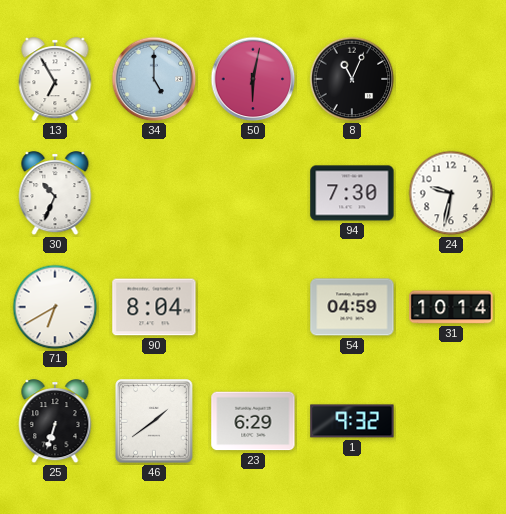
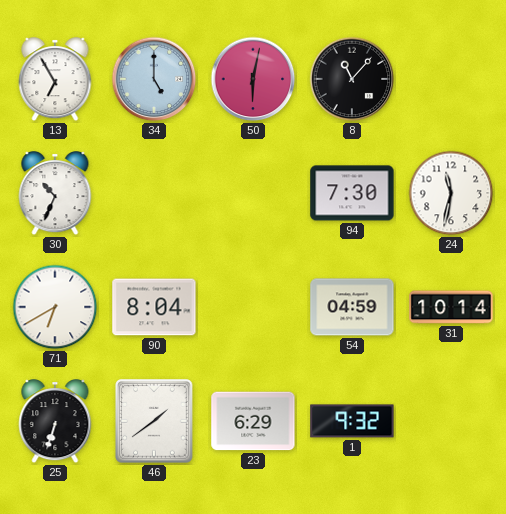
8: 11:04 -> 11:07 (352, 79)
24: 9:32 -> 11:32 (451, 193)
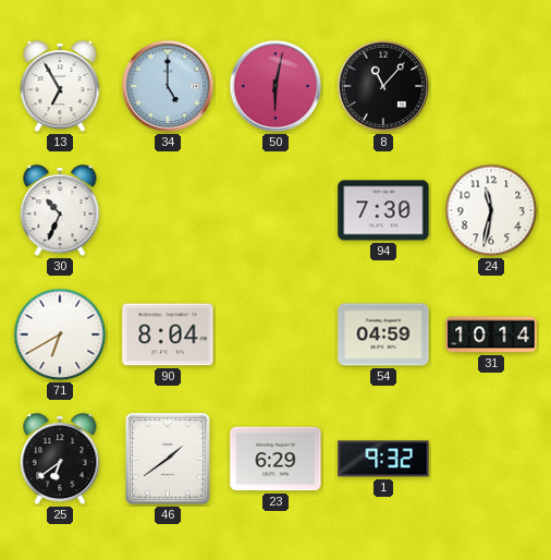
25: 6:33 -> 6:39 (60, 460)
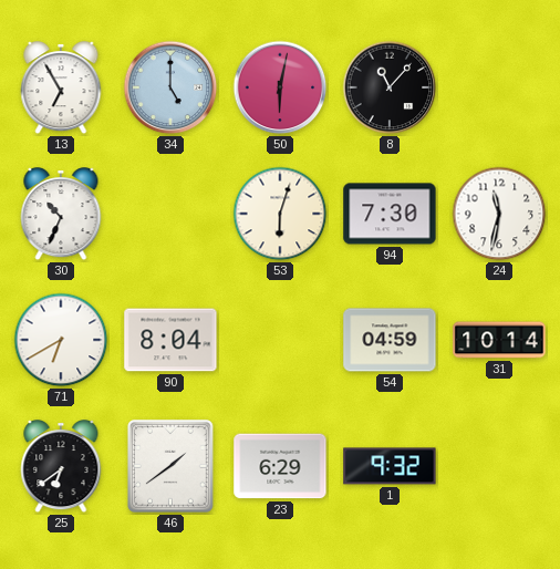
53: none -> 6:03 (280, 214)
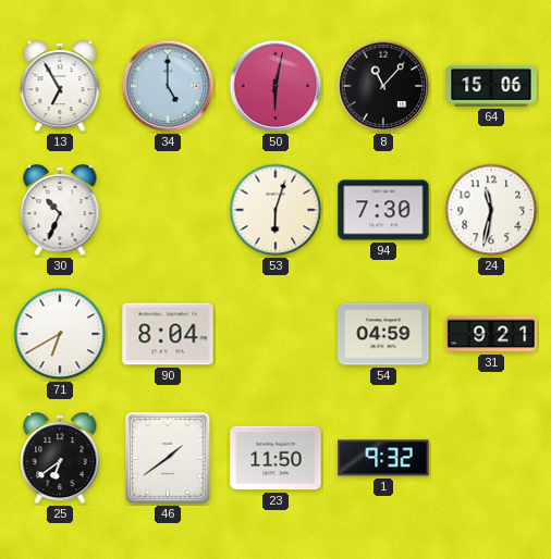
64: none -> 15:06 (491, 86)
31: 10:14 -> 9:21 (491, 334)
23: 6:29 -> 11:50 (275, 458)
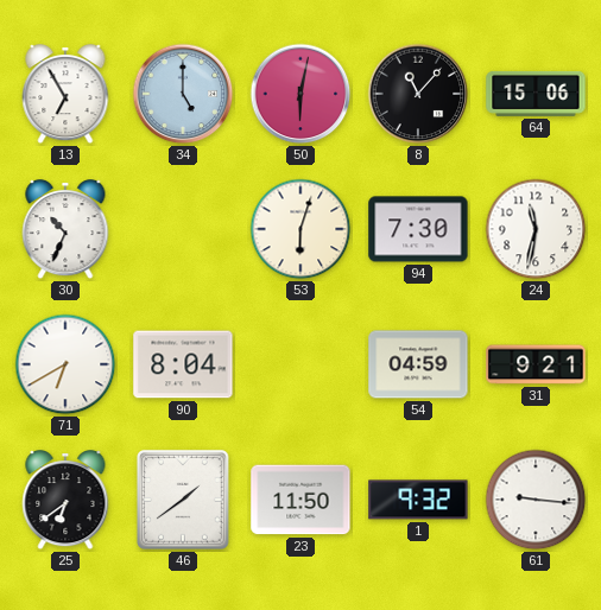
61: none -> 9:16 (536, 500)
